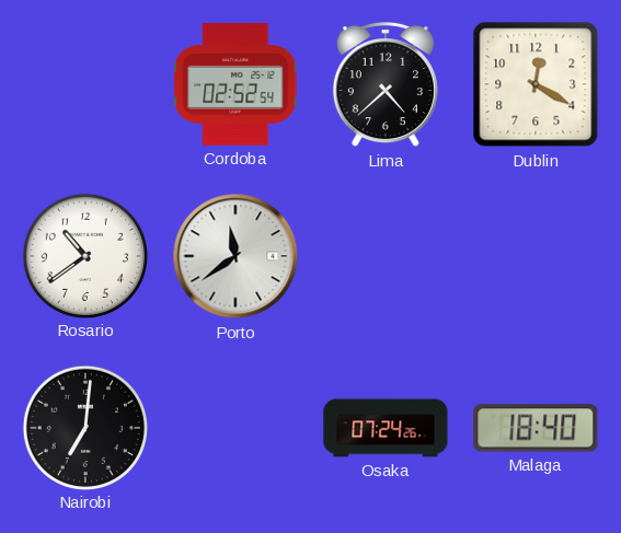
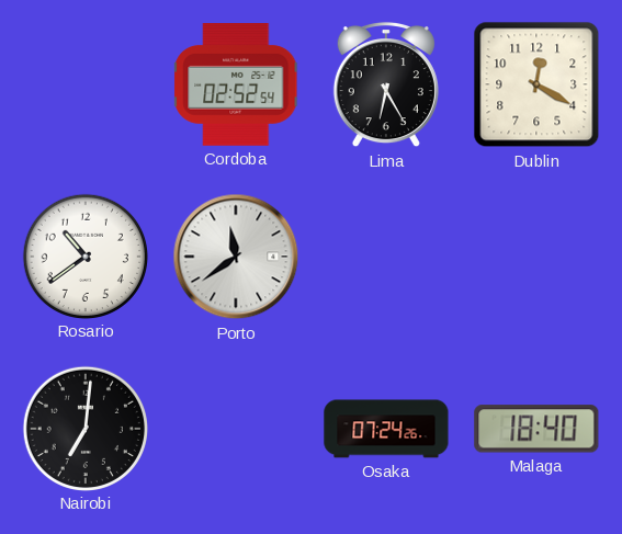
Lima: 4:38 -> 6:25 (386, 84)
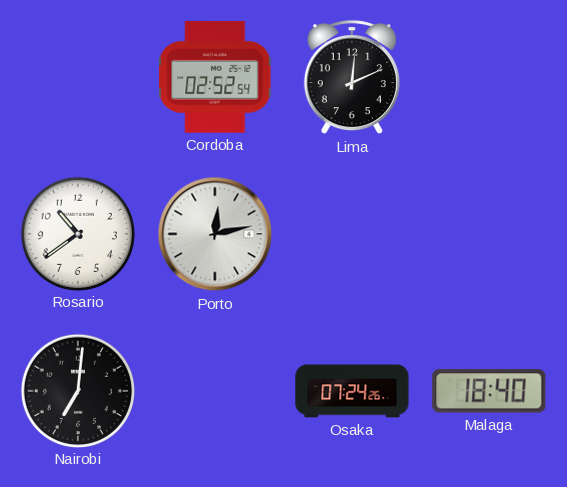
Lima: 6:25 -> 12:11 (352, 77)
Dublin: 12:20 -> none (536, 84)
Porto: 11:39 -> 12:13 (215, 234)
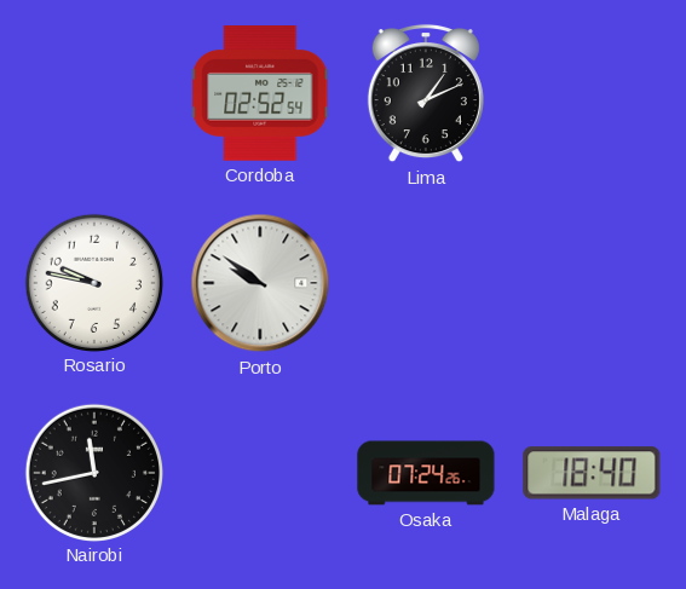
Lima: 12:11 -> 1:11 (426, 93)
Rosario: 10:39 -> 9:47 (93, 282)
Porto: 12:13 -> 9:51 (260, 283)
Nairobi: 7:01 -> 11:43 (93, 472)
